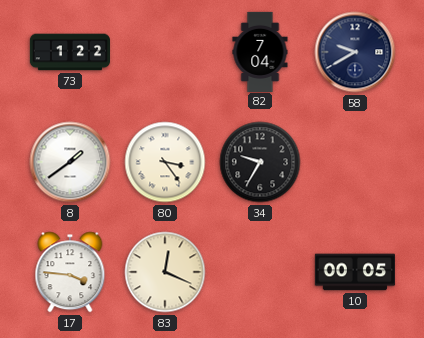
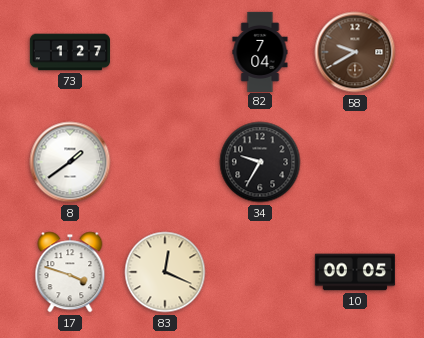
73: 1:22 -> 1:27 (69, 52)
58 dial: navy -> brown (355, 52)
80: 3:24 -> none (165, 162)
17: 3:46 -> 3:48 (70, 272)
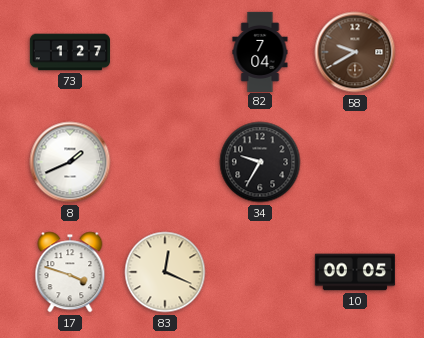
8: 1:39 -> 1:41 (70, 162)
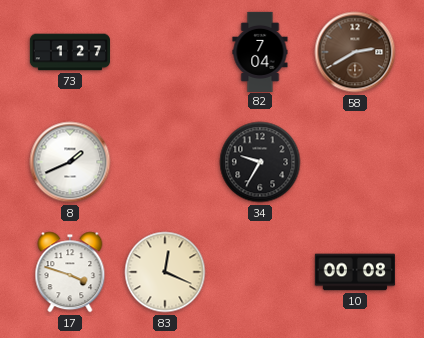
58: 9:40 -> 2:40 (355, 52)
10: 00:05 -> 00:08 (355, 272)
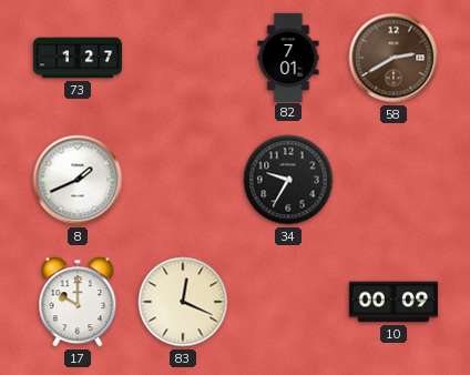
82: 7:04 -> 7:01 (288, 57)
17: 3:48 -> 10:00 (78, 302)
10: 00:08 -> 00:09 (394, 302)
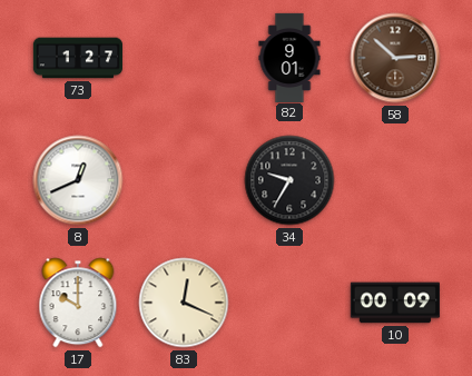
82: 7:01 -> 9:01 (289, 57)
58: 2:40 -> 2:52 (395, 58)
8: 1:41 -> 12:41 (78, 180)
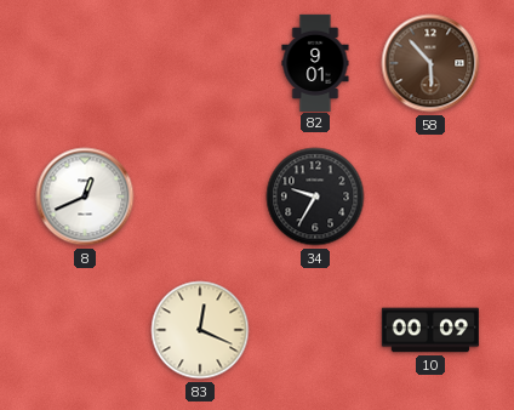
73: 1:27 -> none (77, 58)
58: 2:52 -> 5:53 (430, 63)
17: 10:00 -> none (78, 303)
